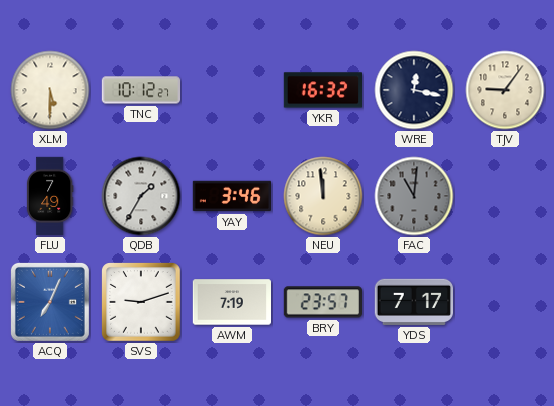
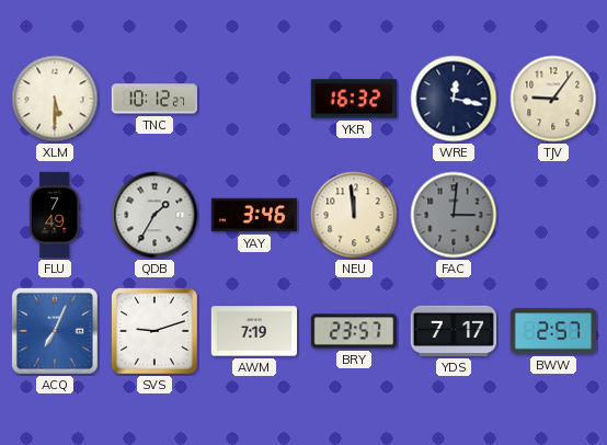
FAC: 11:01 -> 3:01 (454, 215)
BWW: none -> 2:57 (552, 331)
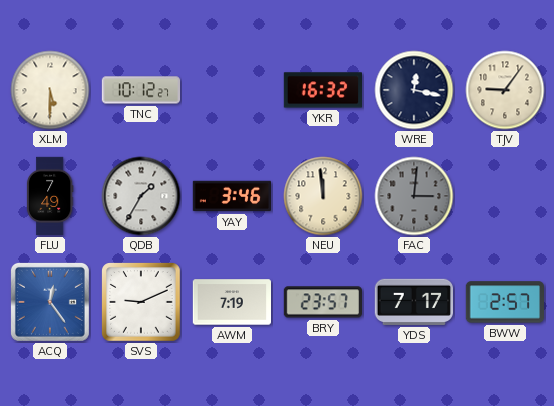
ACQ: 7:04 -> 12:24 (50, 302)
SVS: 9:12 -> 9:11 (142, 303)
